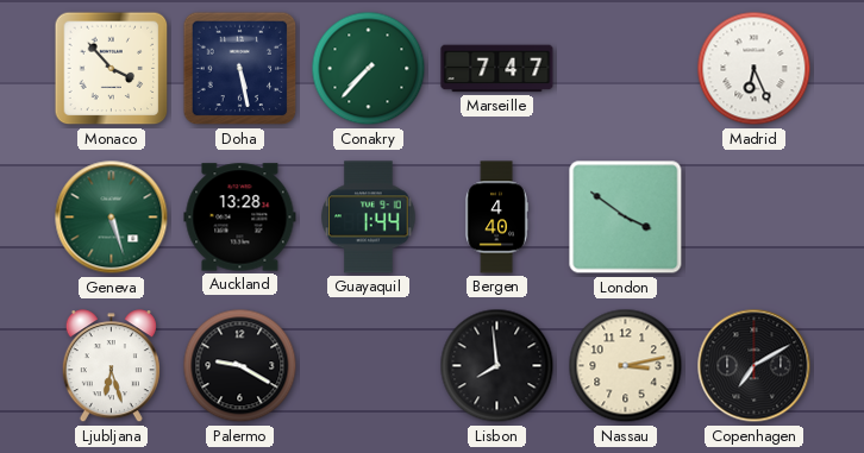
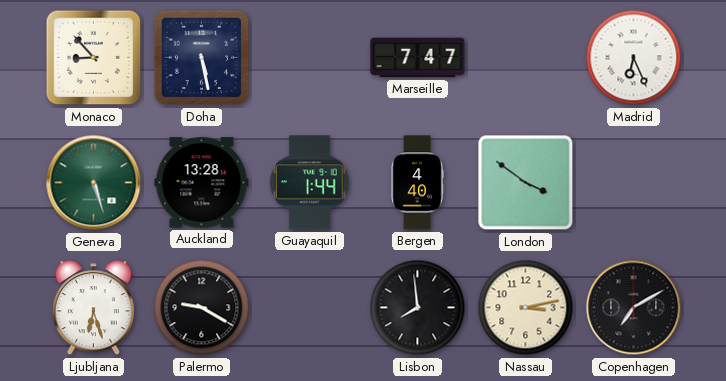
Monaco: 3:53 -> 8:53 (94, 58)
Conakry: 7:37 -> none (369, 69)
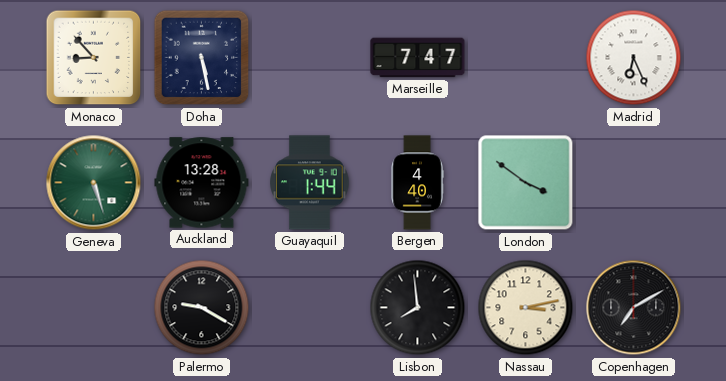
Ljubljana: 6:27 -> none (93, 308)
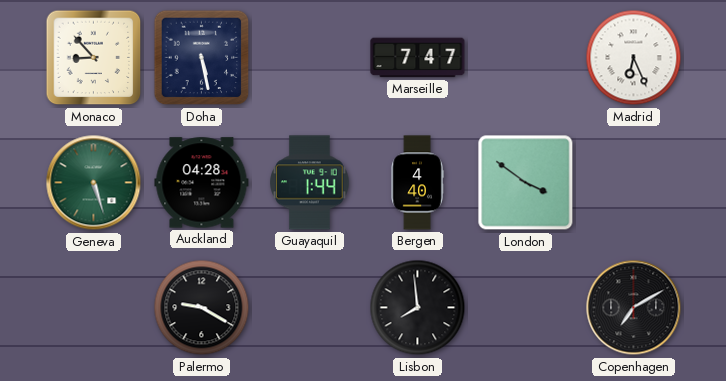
Auckland: 13:28 -> 04:28 (202, 183)
Nassau: 3:13 -> none (526, 308)
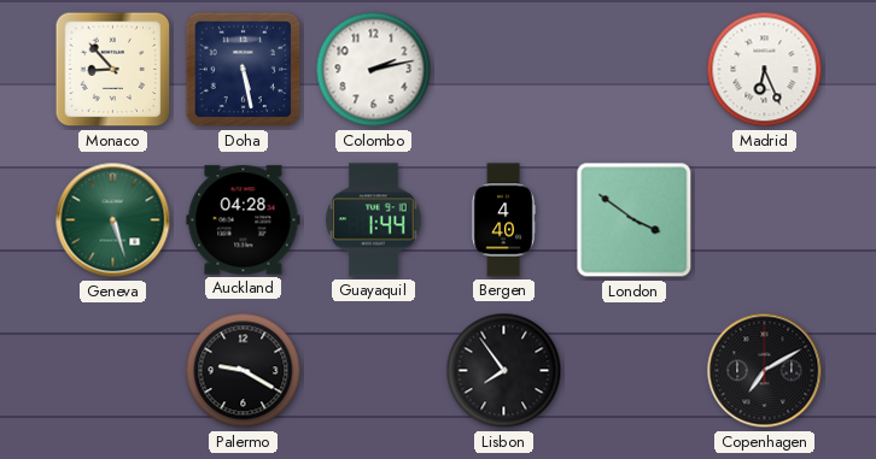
Colombo: none -> 2:13 (374, 70)
Marseille: 7:47 -> none (418, 58)
Lisbon: 7:59 -> 7:54 (504, 371)
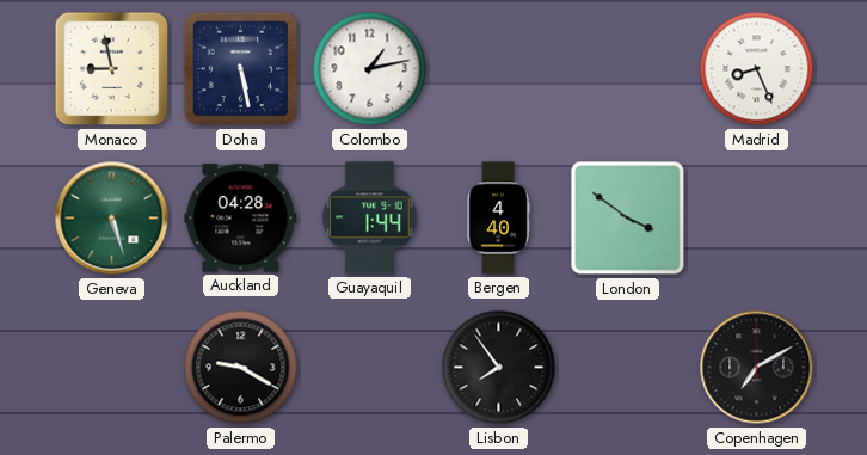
Monaco: 8:53 -> 8:58 (112, 69)
Colombo: 2:13 -> 1:13 (370, 69)
Madrid: 6:26 -> 8:26 (757, 69)
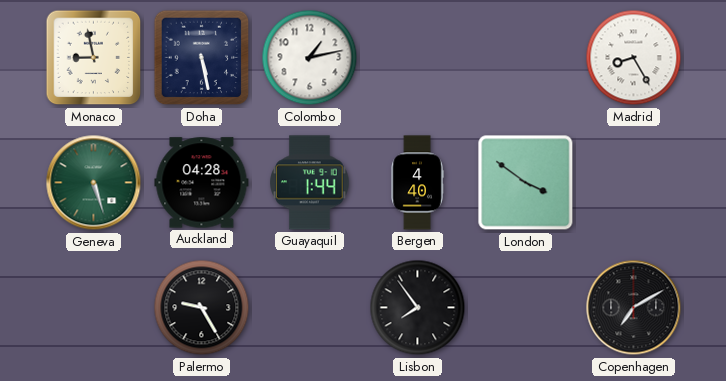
Madrid: 8:26 -> 8:25 (634, 58)
Palermo: 9:20 -> 9:25 (202, 308)
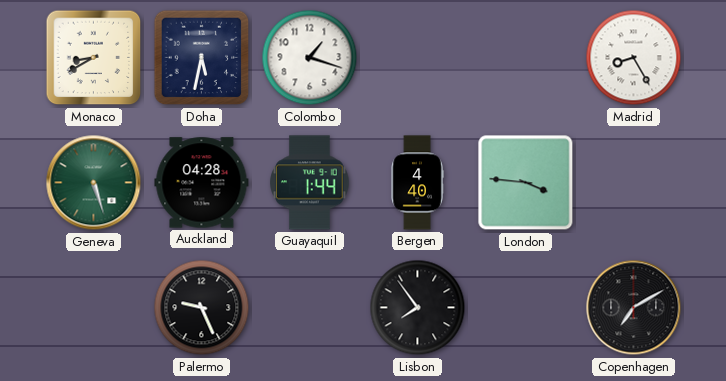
Monaco: 8:58 -> 8:40 (94, 58)
Doha: 5:28 -> 5:32 (202, 58)
Colombo: 1:13 -> 1:18 (310, 58)
London: 3:51 -> 3:46 (526, 183)
Palermo: 9:25 -> 9:26 (202, 308)
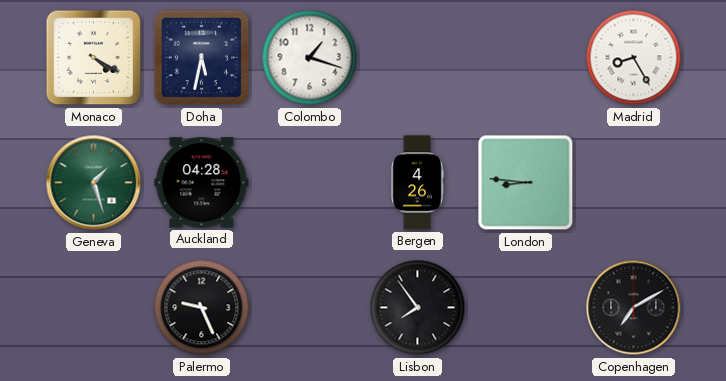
Monaco: 8:40 -> 4:20 (94, 58)
Geneva: 5:27 -> 1:27 (94, 183)
Guayaquil: 1:44 -> none (310, 183)
Bergen: 4:40 -> 4:26 (417, 183)
London: 3:46 -> 8:46 (526, 183)
